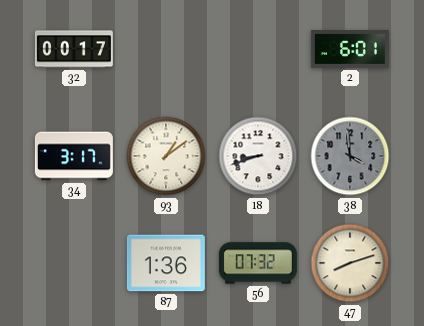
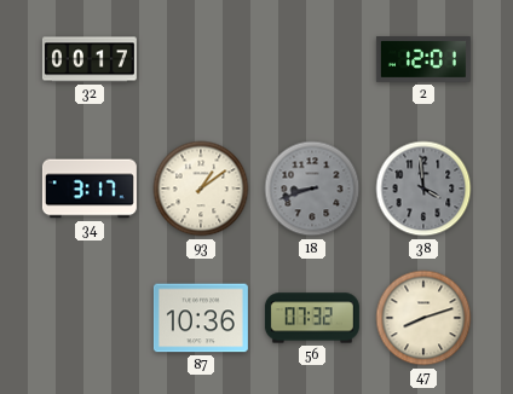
2: 6:01 -> 12:01 (423, 60)
18 dial: white -> grey (312, 189)
87: 1:36 -> 10:36 (201, 318)
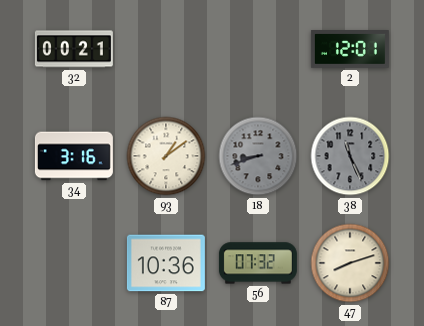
32: 00:17 -> 00:21 (74, 49)
34: 3:17 -> 3:16 (74, 156)
38: 3:59 -> 11:26 (350, 156)
